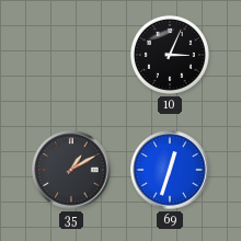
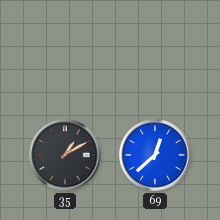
10: 3:04 -> none (170, 55)
69: 12:33 -> 12:38 (155, 155)
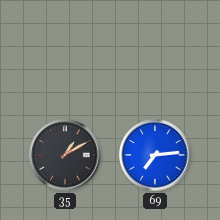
69: 12:38 -> 7:14 (155, 155)
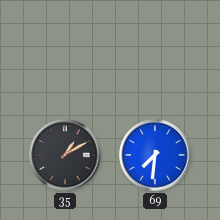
69: 7:14 -> 7:31 (155, 155)
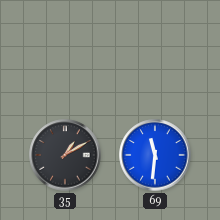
69: 7:31 -> 11:31 (155, 155)
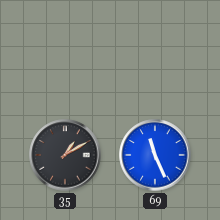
69: 11:31 -> 11:26 (155, 155)
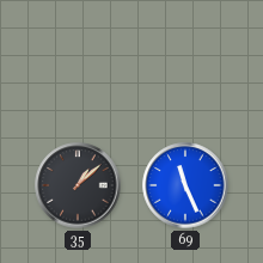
35: 1:10 -> 1:08 (78, 185)
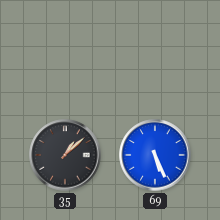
69: 11:26 -> 5:26 (155, 155)
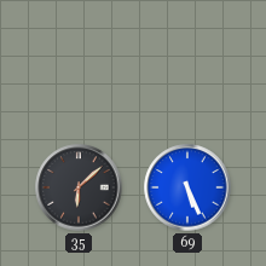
35: 1:08 -> 6:08 (79, 187)
